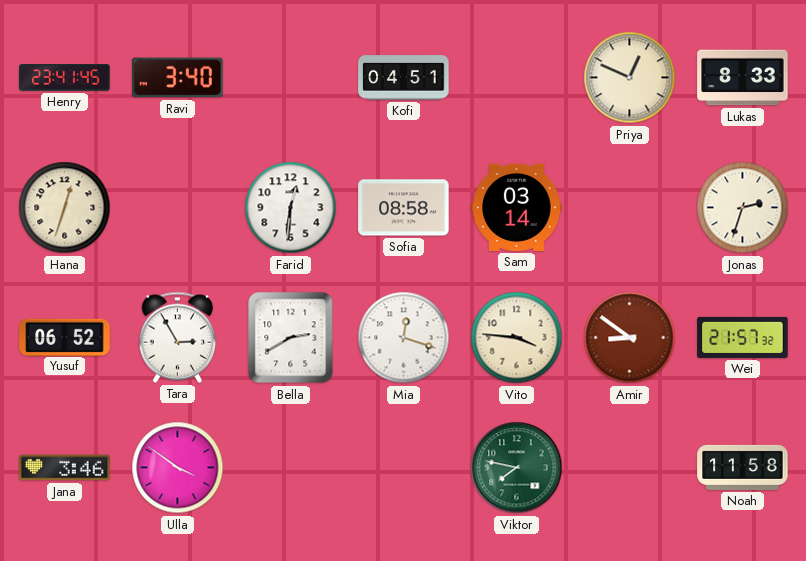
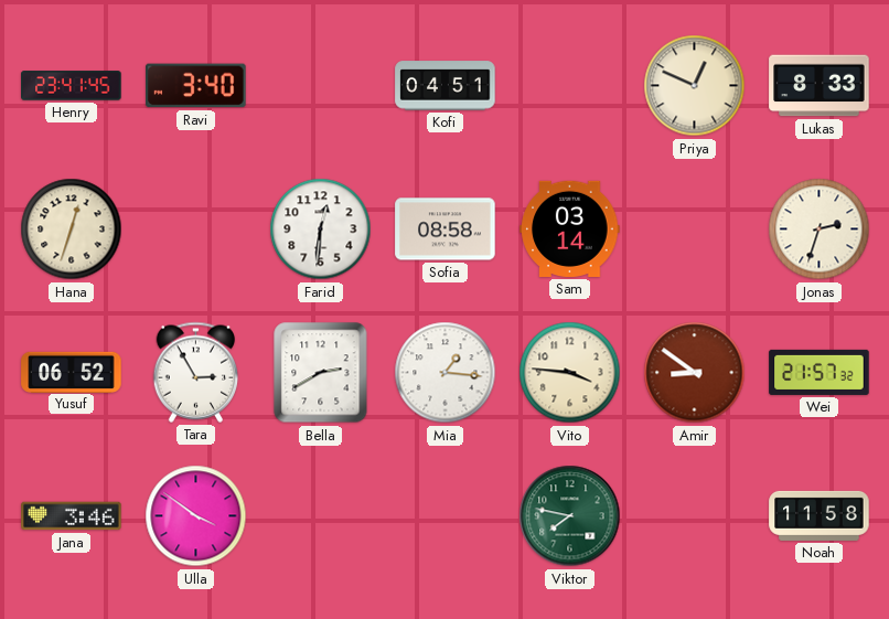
Mia: 12:18 -> 1:16 (446, 373)
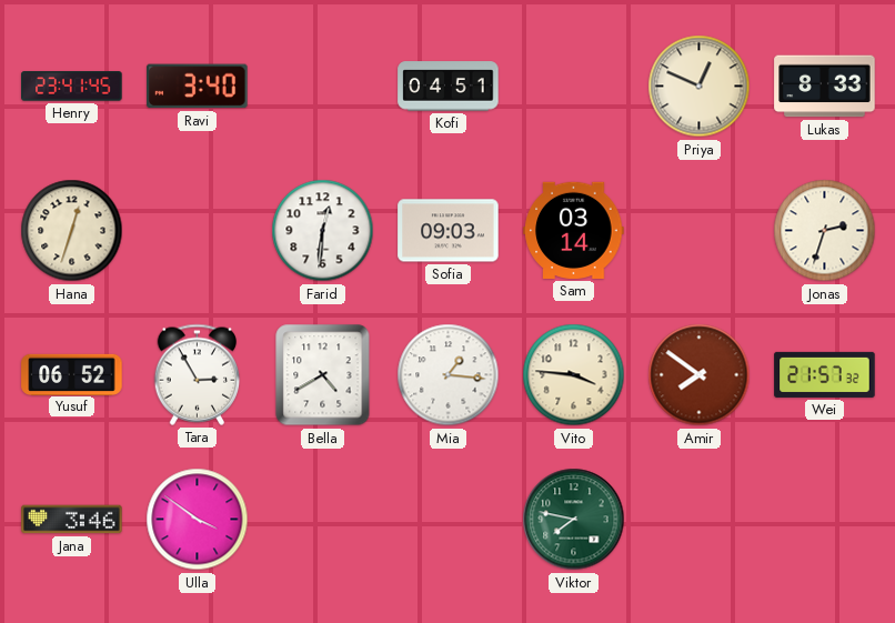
Sofia: 08:58 -> 09:03 (449, 231)
Bella: 2:40 -> 4:40 (323, 375)
Amir: 8:51 -> 7:51 (700, 375)
Noah: 11:58 -> none (820, 515)
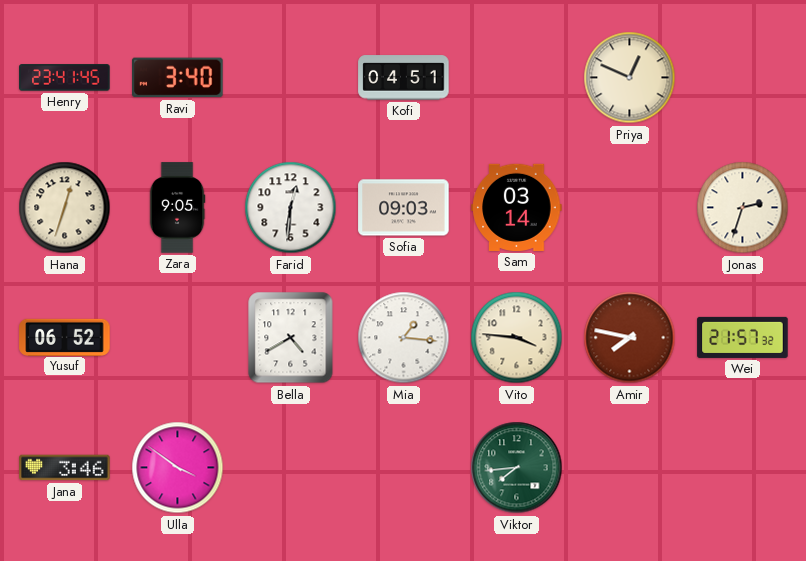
Lukas: 8:33 -> none (825, 87)
Zara: none -> 9:05 (177, 208)
Tara: 2:55 -> none (198, 374)
Amir: 7:51 -> 7:47 (630, 338)
Viktor: 7:47 -> 7:44 (517, 468)
